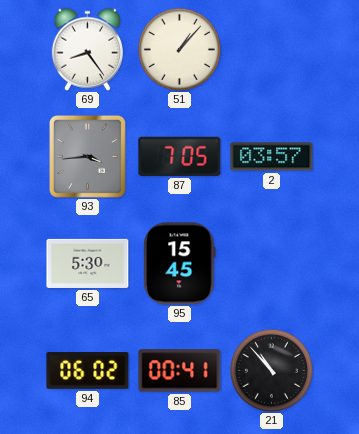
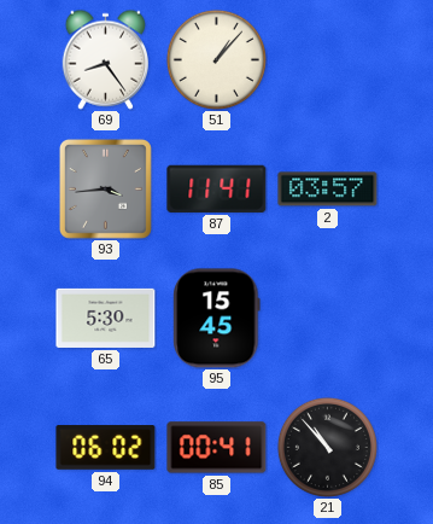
87: 7:05 -> 11:41 (217, 188)
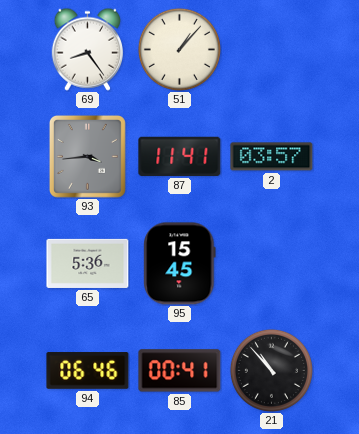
65: 5:30 -> 5:36 (88, 263)
94: 06:02 -> 06:46 (88, 371)
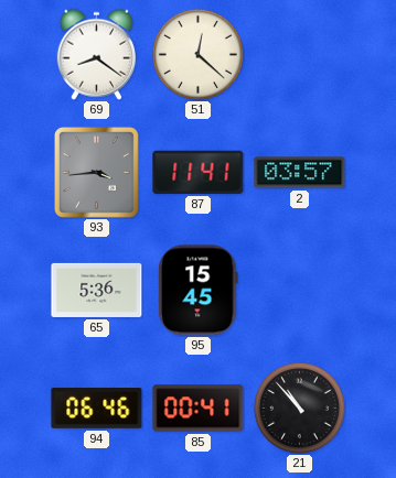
69: 8:24 -> 8:21 (96, 54)
51: 1:07 -> 12:22 (197, 54)
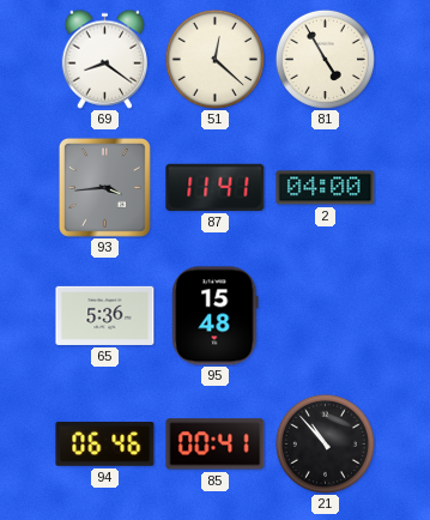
81: none -> 4:55 (325, 59)
2: 03:57 -> 04:00 (326, 188)
95: 15:45 -> 15:48 (216, 316)
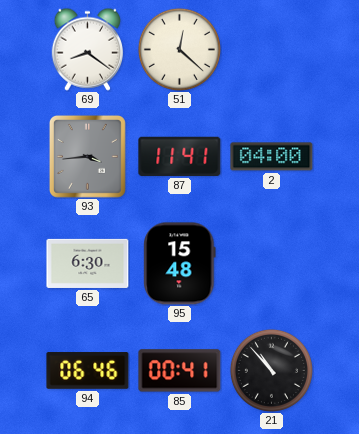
81: 4:55 -> none (325, 59)
65: 5:36 -> 6:30 (88, 263)
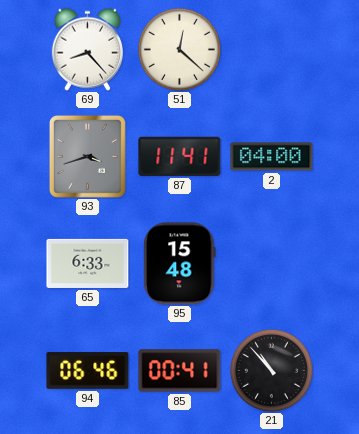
69: 8:21 -> 8:23 (87, 49)
93: 3:44 -> 3:42 (87, 156)
65: 6:30 -> 6:33 (88, 263)
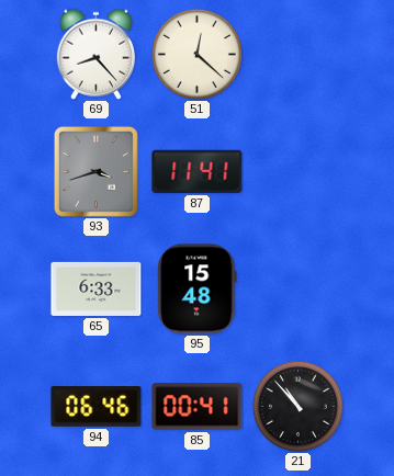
2: 04:00 -> none (272, 157)
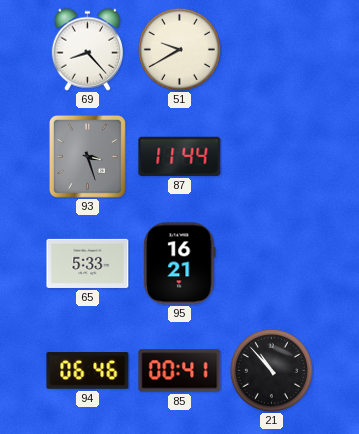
51: 12:22 -> 9:40 (179, 49)
93: 3:42 -> 3:27 (87, 156)
87: 11:41 -> 11:44 (180, 156)
65: 6:33 -> 5:33 (88, 263)
95: 15:48 -> 16:21 (180, 264)
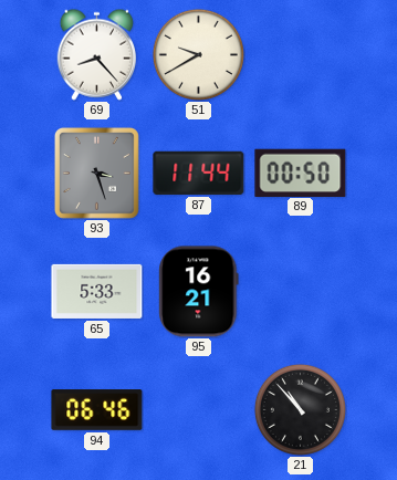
89: none -> 00:50 (301, 173)
85: 00:41 -> none (180, 371)
